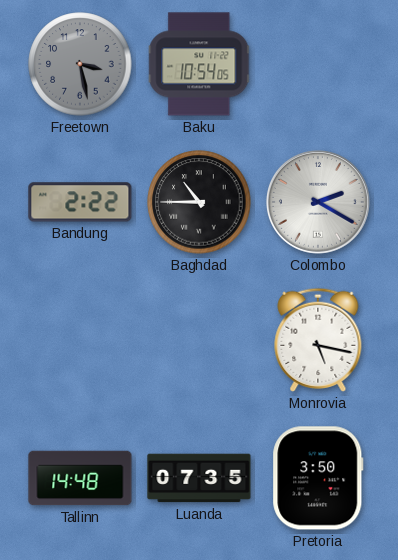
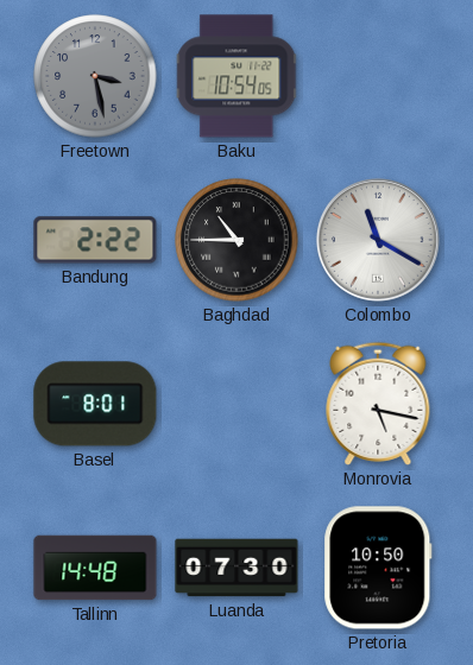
Colombo: 2:20 -> 11:20 (378, 240)
Basel: none -> 8:01 (95, 404)
Luanda: 07:35 -> 07:30 (236, 568)
Pretoria: 3:50 -> 10:50 (378, 568)
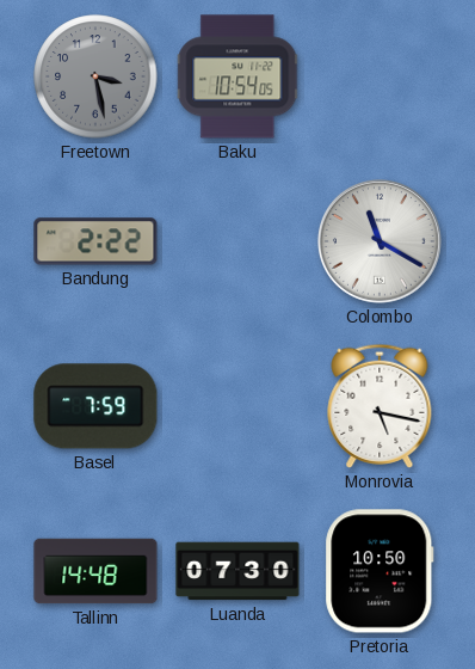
Baghdad: 10:45 -> none (236, 240)
Basel: 8:01 -> 7:59 (95, 406)
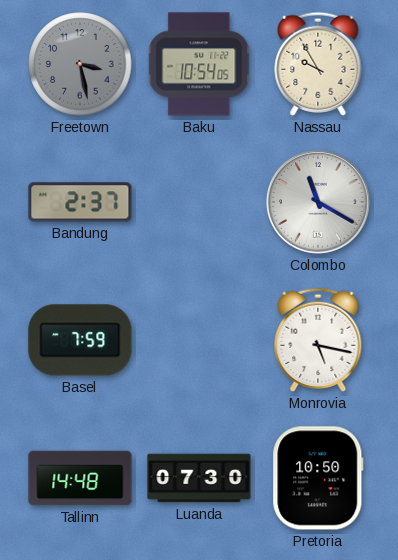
Nassau: none -> 9:55 (318, 64)
Bandung: 2:22 -> 2:37 (80, 202)
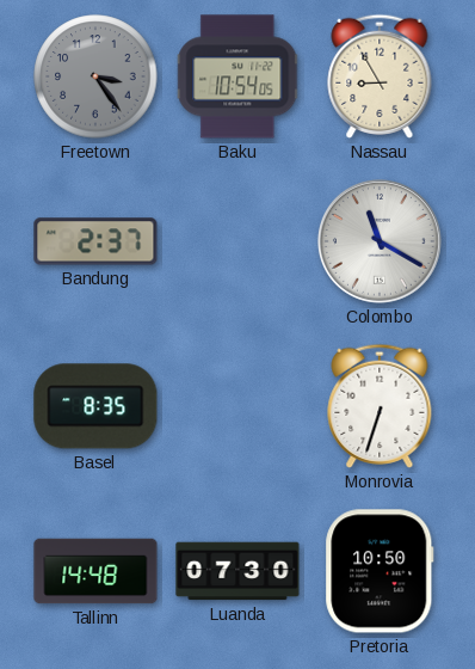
Freetown: 3:28 -> 3:24 (95, 76)
Nassau: 9:55 -> 8:55 (380, 76)
Basel: 7:59 -> 8:35 (95, 406)
Monrovia: 5:17 -> 6:33 (380, 406)
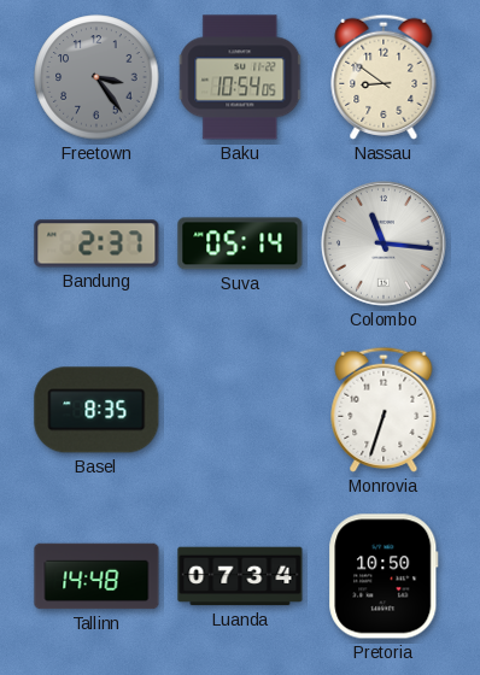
Nassau: 8:55 -> 8:51 (384, 77)
Suva: none -> 05:14 (240, 243)
Colombo: 11:20 -> 11:16 (384, 243)
Luanda: 07:30 -> 07:34 (240, 576)
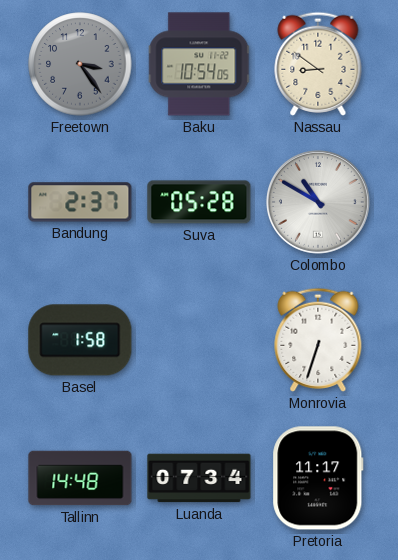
Suva: 05:14 -> 05:28 (199, 202)
Colombo: 11:16 -> 10:50 (318, 202)
Basel: 8:35 -> 1:58 (80, 340)
Pretoria: 10:50 -> 11:17 (318, 478)
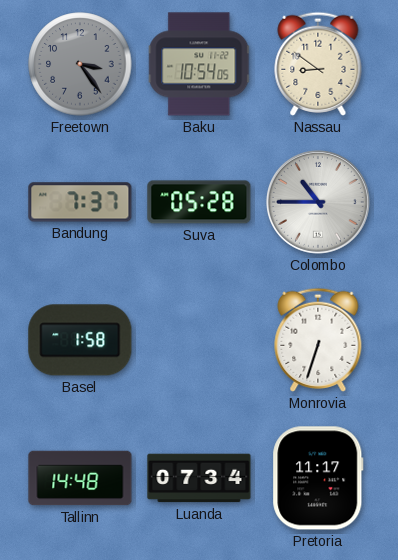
Bandung: 2:37 -> 7:37 (80, 202)
Colombo: 10:50 -> 10:45 (318, 202)
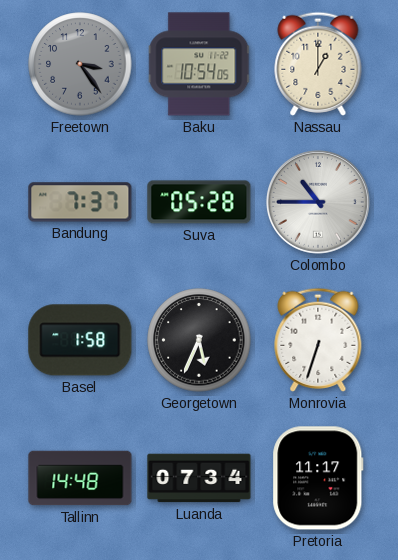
Nassau: 8:51 -> 1:00 (318, 64)
Georgetown: none -> 5:34 (199, 340)
